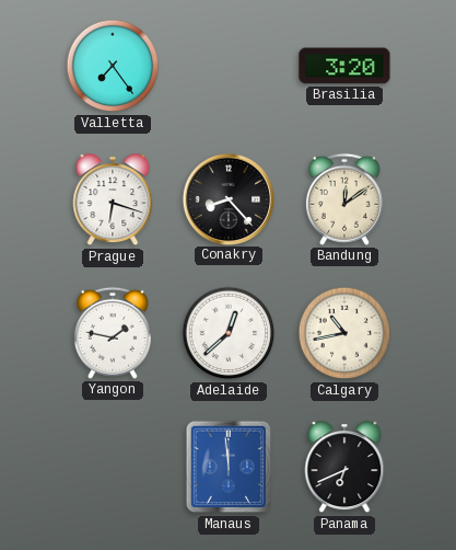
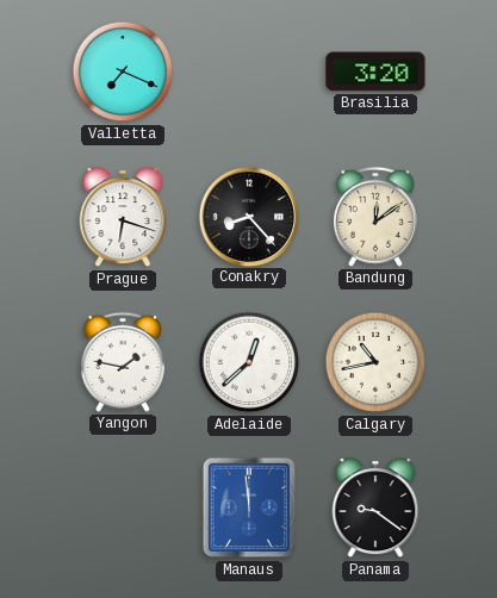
Valletta: 7:24 -> 7:19 (123, 71)
Panama: 6:41 -> 9:21 (375, 509)
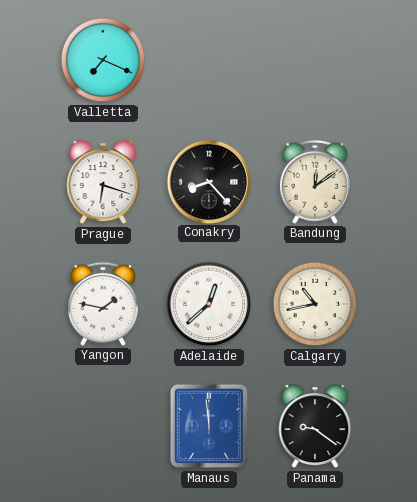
Brasilia: 3:20 -> none (375, 71)
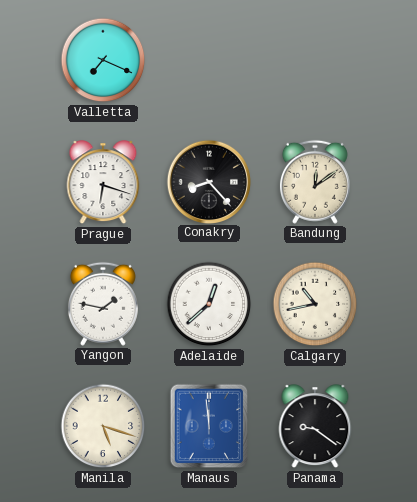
Manila: none -> 5:18 (103, 426)
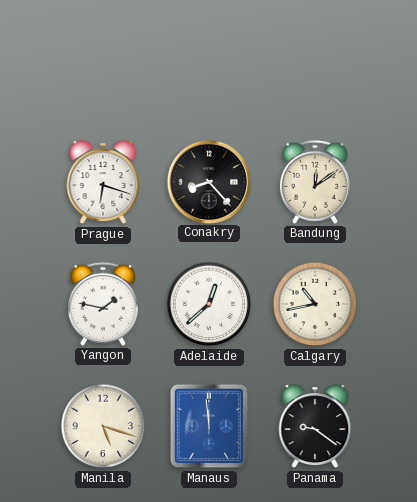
Valletta: 7:19 -> none (103, 60)
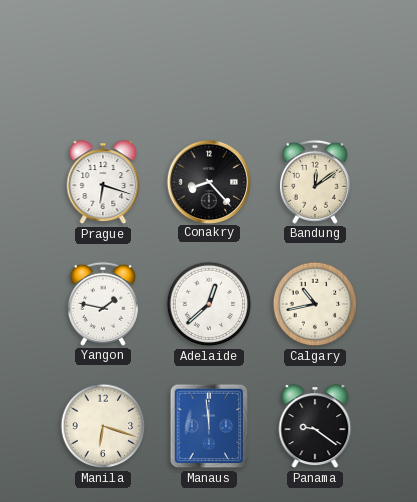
Manila: 5:18 -> 6:18 (103, 426)
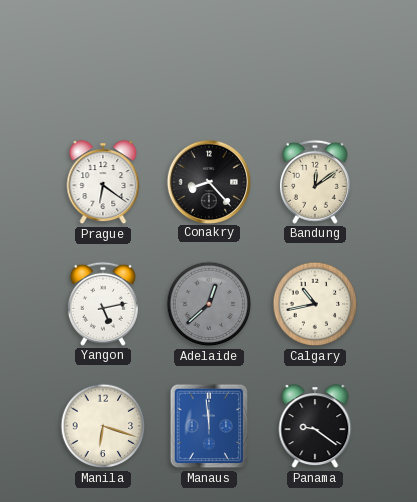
Prague: 6:18 -> 6:21 (103, 183)
Yangon: 1:47 -> 5:13 (103, 304)
Adelaide dial: white -> grey (209, 304)
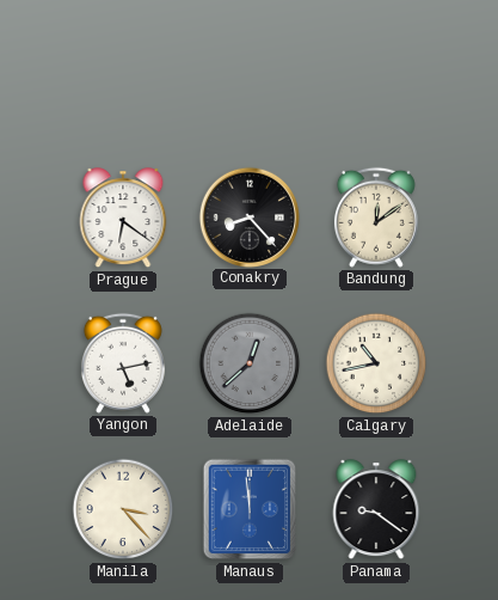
Manila: 6:18 -> 3:23 (123, 509)
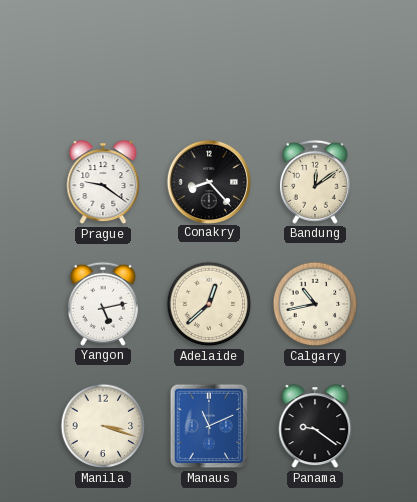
Prague: 6:21 -> 9:21 (103, 183)
Adelaide dial: grey -> cream (209, 304)
Manila: 3:23 -> 3:18 (103, 426)
Manaus: 11:59 -> 11:11 (209, 426)
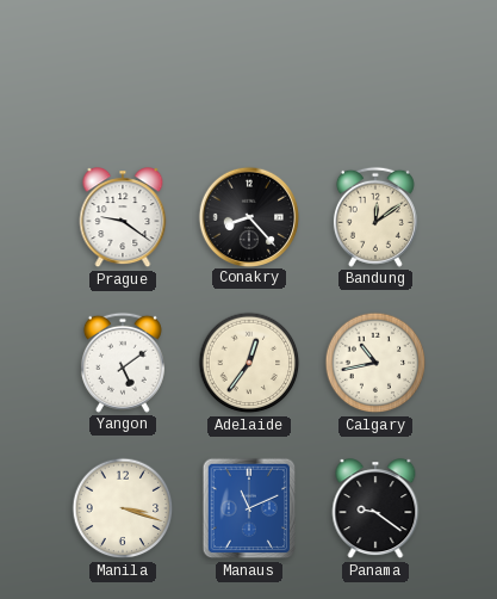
Yangon: 5:13 -> 5:09 (123, 363)
Adelaide: 12:38 -> 12:36 (249, 363)
